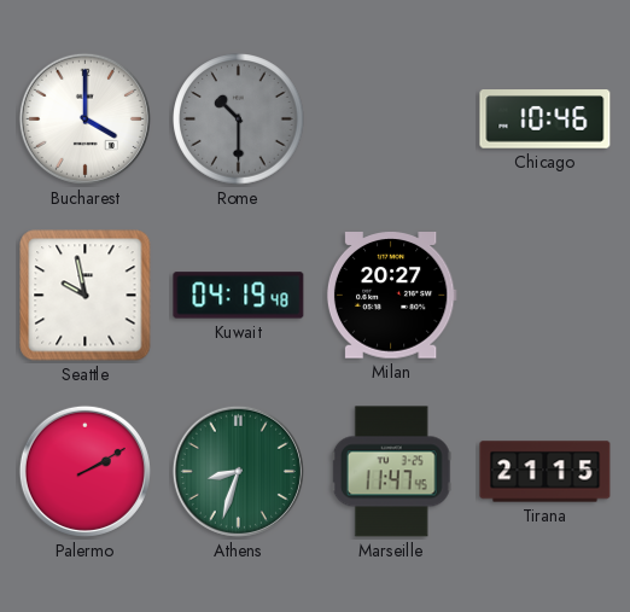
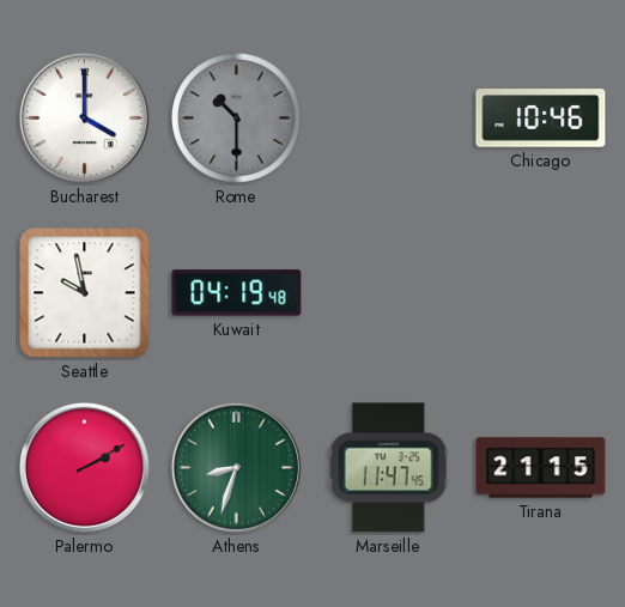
Milan: 20:27 -> none (391, 296)
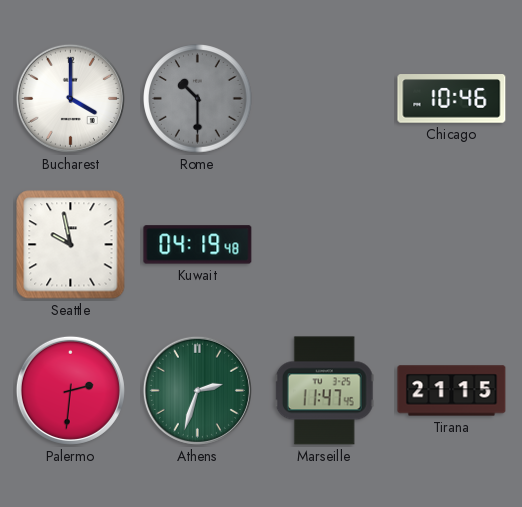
Palermo: 2:10 -> 2:31 (70, 390)
Athens: 8:33 -> 2:33 (197, 390)
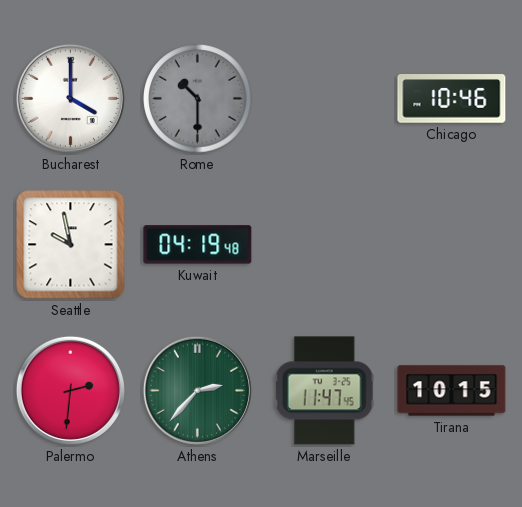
Athens: 2:33 -> 2:37 (197, 390)
Tirana: 21:15 -> 10:15 (452, 391)
